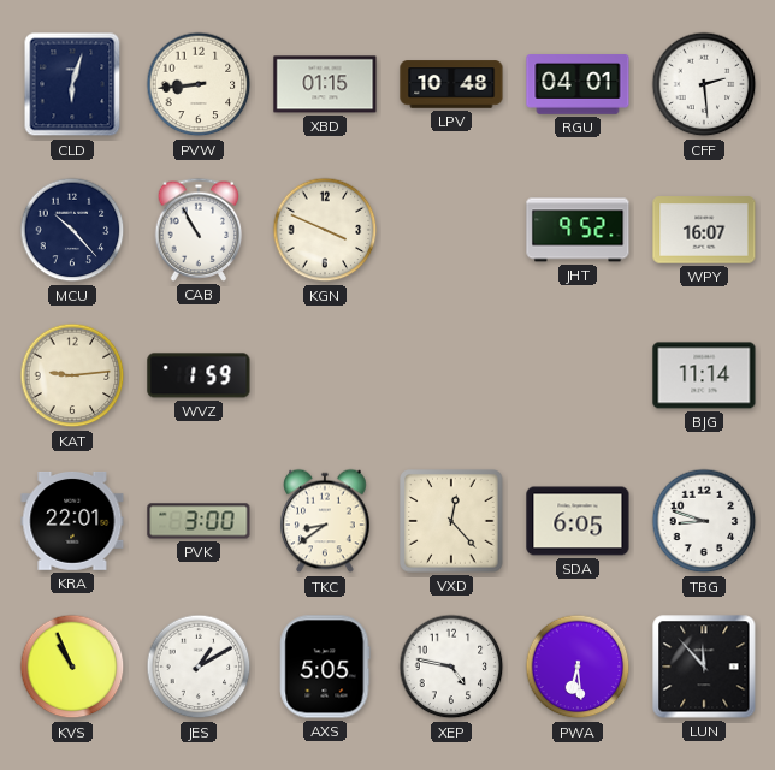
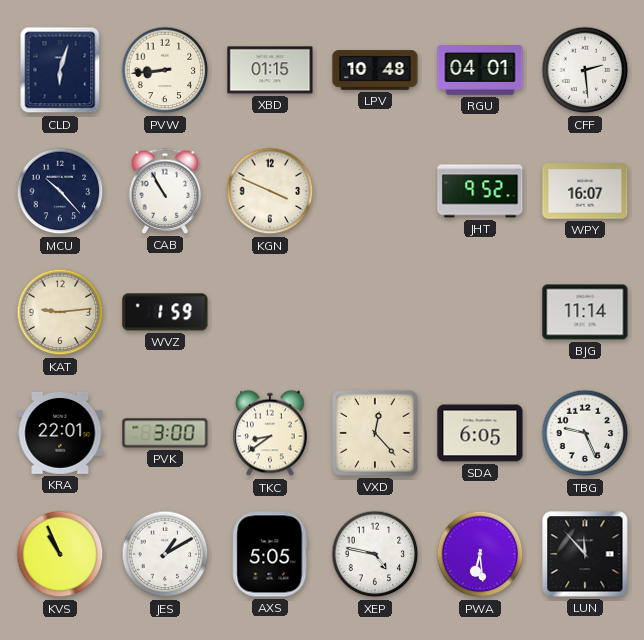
TBG: 8:48 -> 9:26 (585, 433)
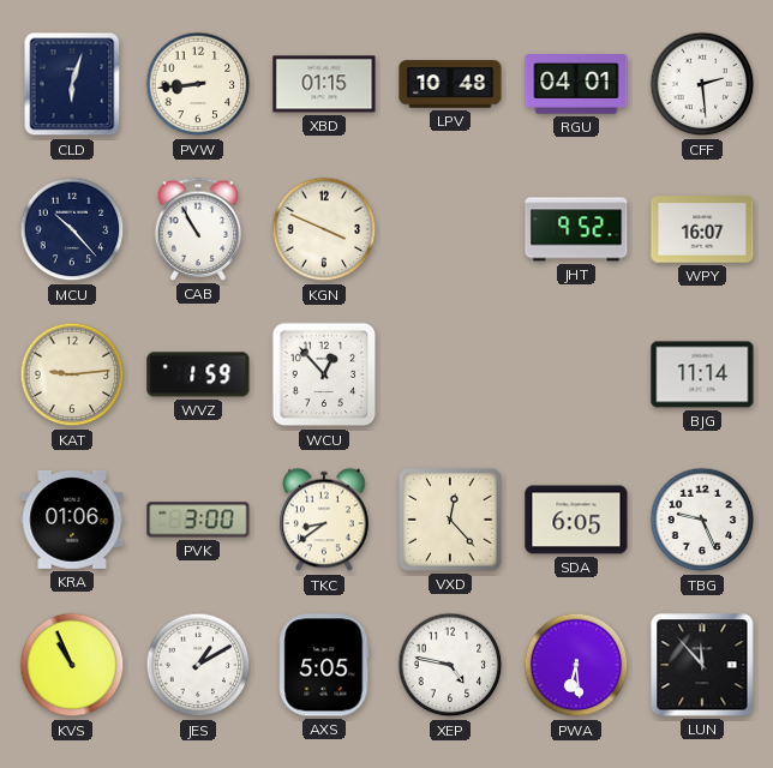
WCU: none -> 12:53 (324, 374)
KRA: 22:01 -> 01:06 (72, 521)
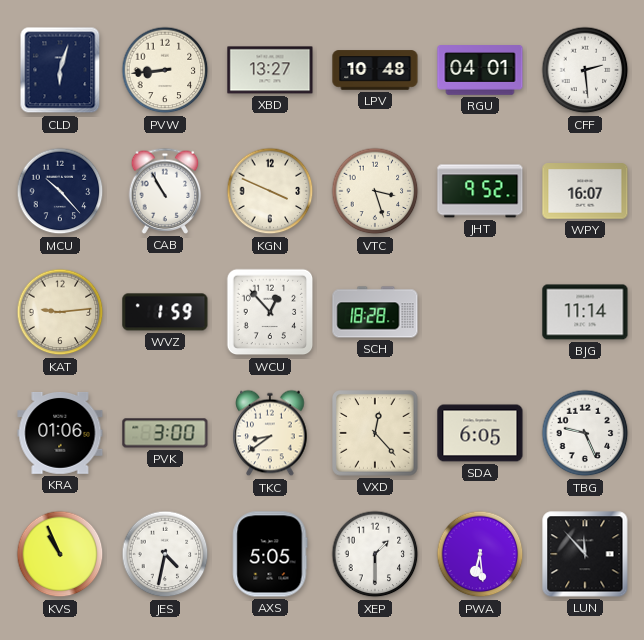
XBD: 01:15 -> 13:27 (270, 70)
VTC: none -> 3:27 (375, 191)
SCH: none -> 18:28 (375, 312)
JES: 1:10 -> 4:32 (165, 554)
XEP: 4:47 -> 1:30 (375, 554)
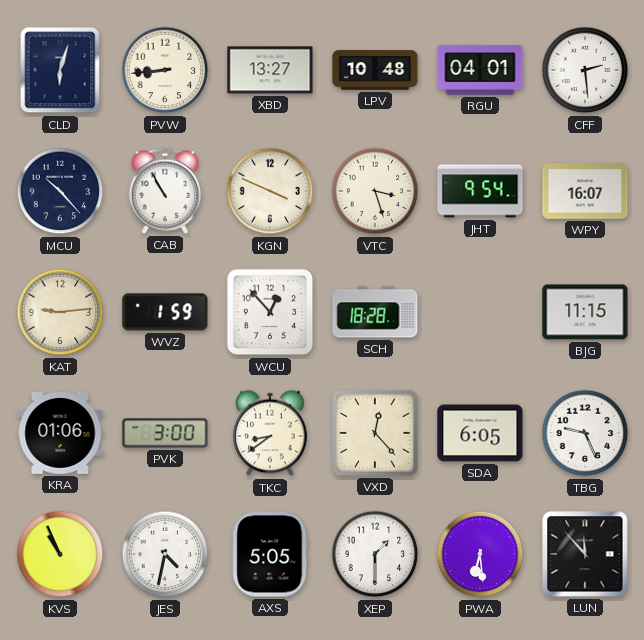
JHT: 9:52 -> 9:54 (480, 191)
BJG: 11:14 -> 11:15 (585, 312)
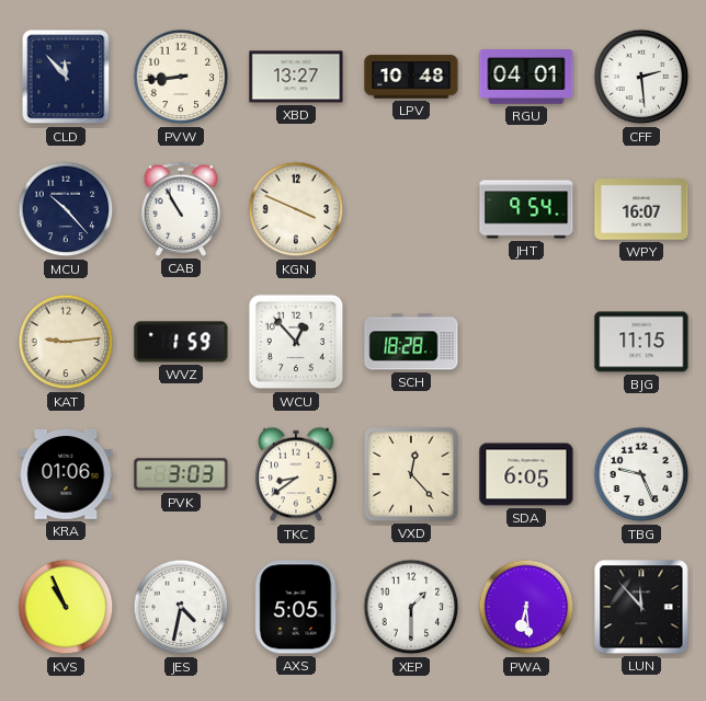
CLD: 6:03 -> 11:53 (66, 77)
VTC: 3:27 -> none (375, 191)
PVK: 3:00 -> 3:03 (181, 474)
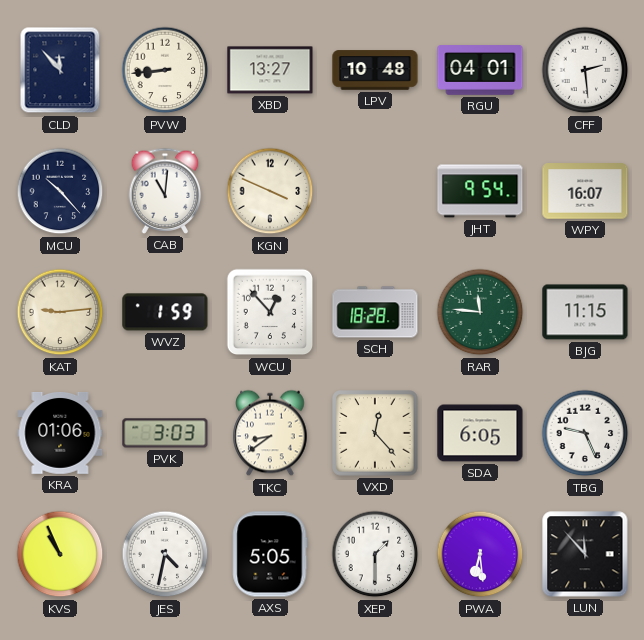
CAB: 10:55 -> 11:01 (165, 191)
RAR: none -> 11:46 (480, 312)
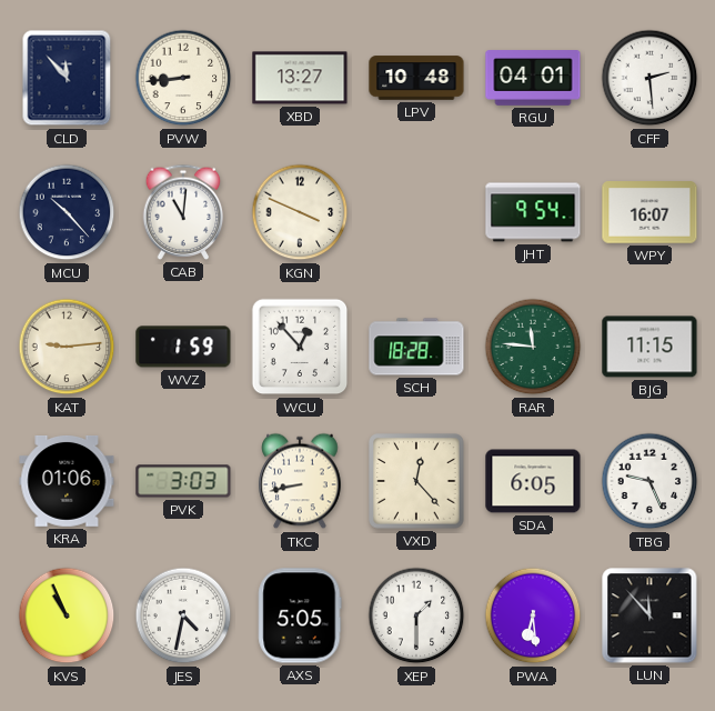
TKC: 8:39 -> 8:43 (300, 481)
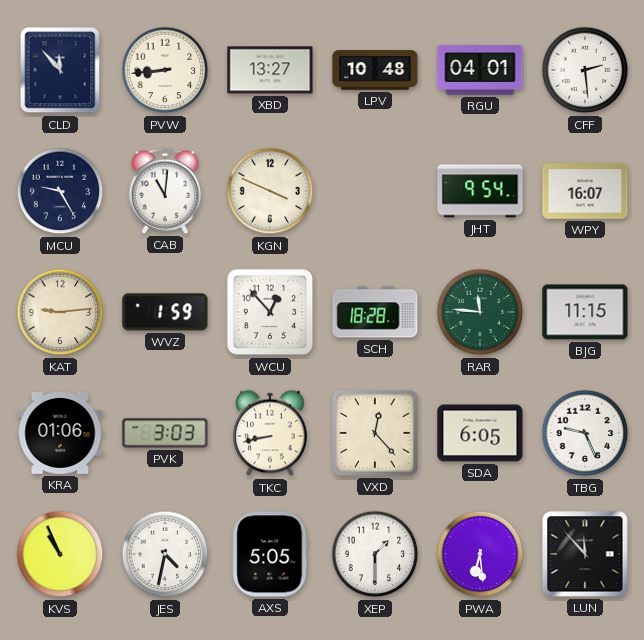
MCU: 10:23 -> 9:25 (60, 191)
